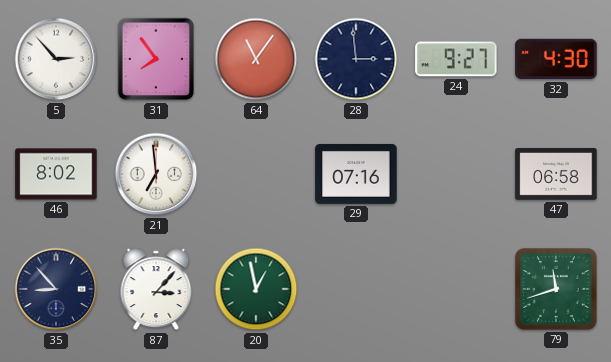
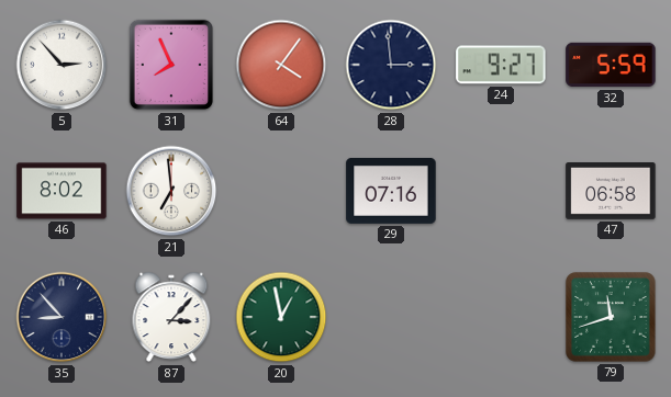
31: 7:54 -> 7:56 (171, 65)
64: 11:06 -> 4:06 (281, 65)
32: 4:30 -> 5:59 (611, 65)
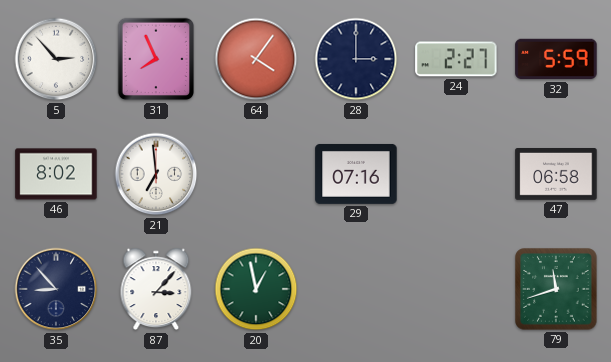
28: 2:59 -> 3:00 (356, 59)
24: 9:27 -> 2:27 (456, 59)
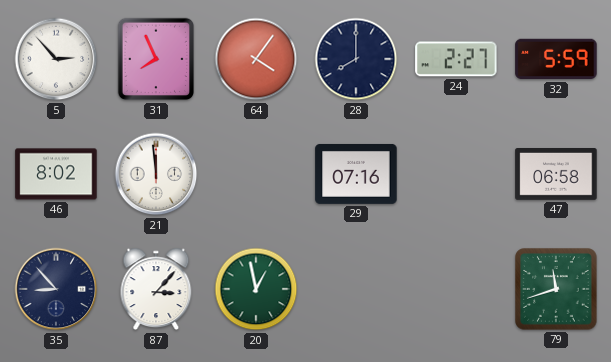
28: 3:00 -> 8:00 (356, 59)
21: 6:59 -> 11:59 (156, 174)
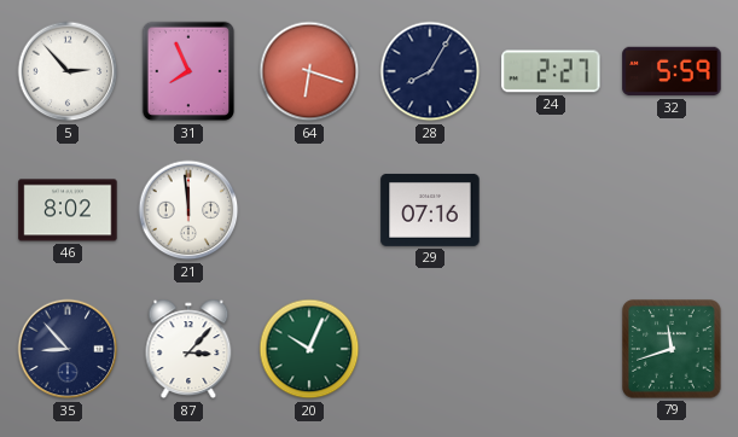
64: 4:06 -> 6:18 (309, 71)
28: 8:00 -> 8:05 (430, 71)
47: 06:58 -> none (556, 175)
20: 12:58 -> 10:04 (309, 349)
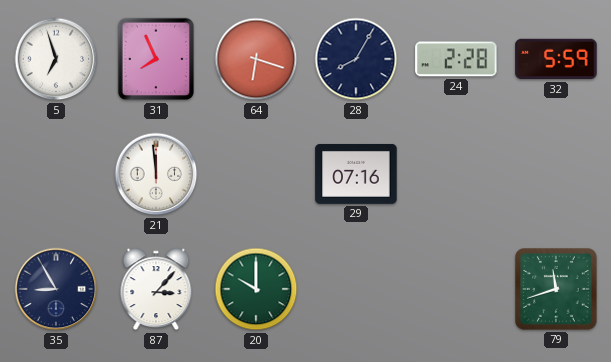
5: 2:53 -> 6:57 (56, 59)
24: 2:27 -> 2:28 (456, 59)
46: 8:02 -> none (68, 210)
35: 8:53 -> 8:55 (56, 289)
20: 10:04 -> 10:00 (256, 289)
